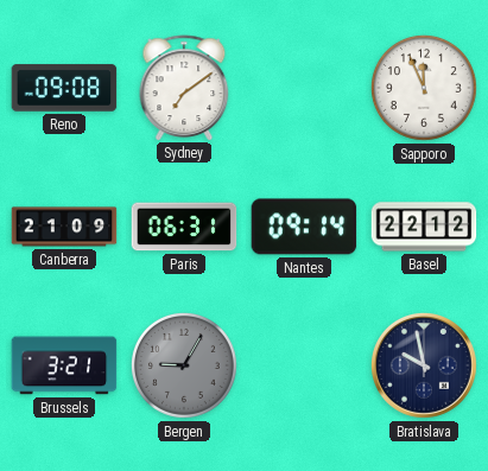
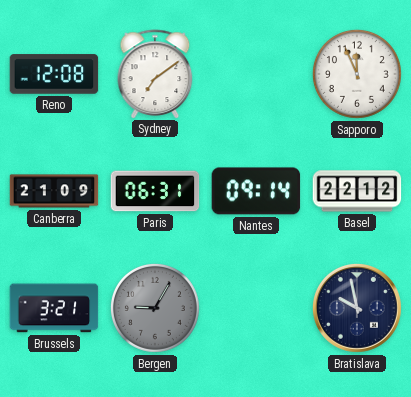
Reno: 09:08 -> 12:08 (54, 74)
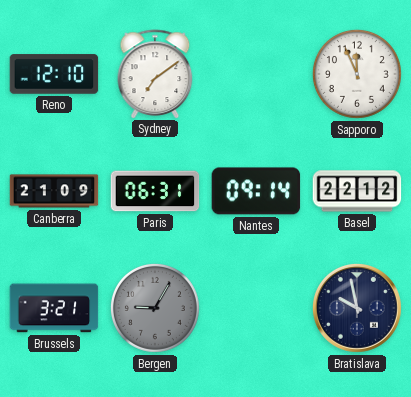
Reno: 12:08 -> 12:10 (54, 74)
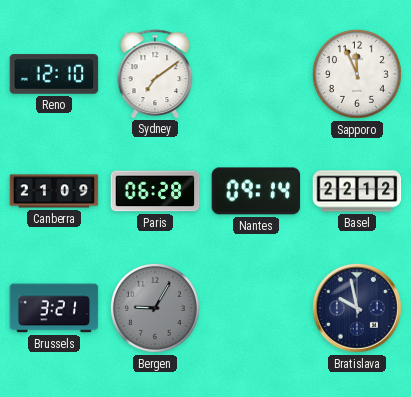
Paris: 06:31 -> 06:28 (155, 191)
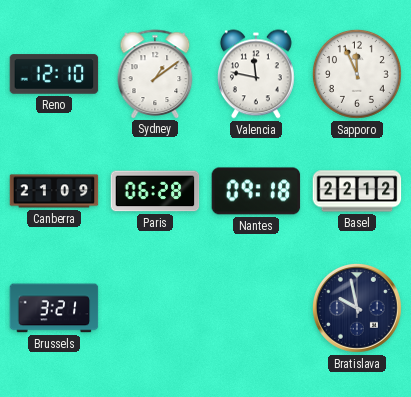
Sydney: 7:09 -> 1:09 (155, 74)
Valencia: none -> 11:47 (256, 74)
Nantes: 09:14 -> 09:18 (256, 191)
Bergen: 9:05 -> none (155, 308)
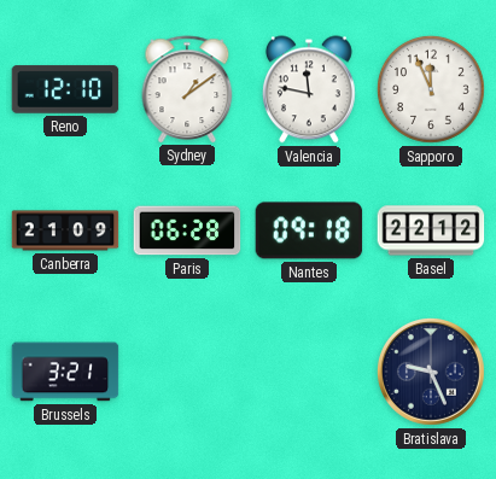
Bratislava: 9:58 -> 9:26 (431, 372)
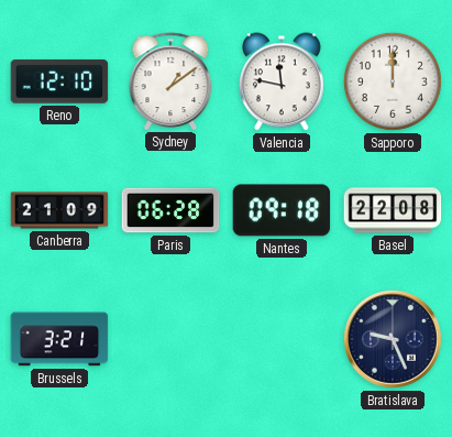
Sapporo: 11:56 -> 12:00 (393, 81)
Basel: 22:12 -> 22:08 (393, 210)
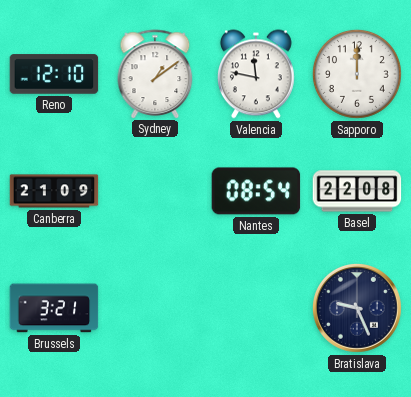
Paris: 06:28 -> none (170, 210)
Nantes: 09:18 -> 08:54 (256, 191)
